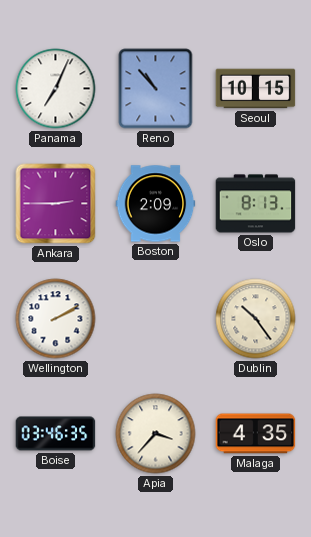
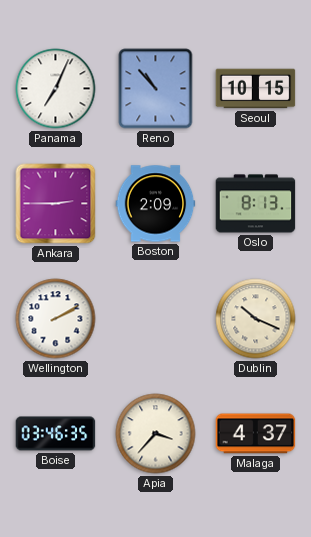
Dublin: 10:24 -> 10:19 (256, 319)
Malaga: 4:35 -> 4:37 (256, 434)
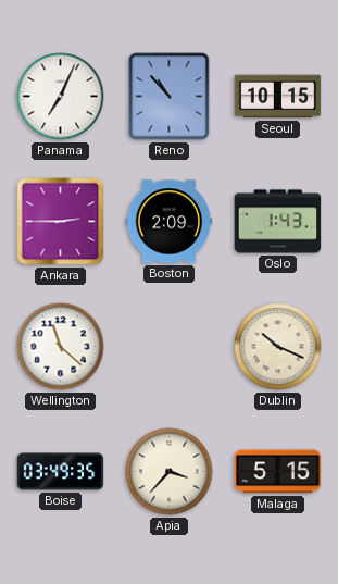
Oslo: 8:13 -> 1:43 (278, 222)
Wellington: 2:10 -> 11:22 (61, 347)
Boise: 03:46 -> 03:49 (61, 472)
Malaga: 4:37 -> 5:15 (278, 472)
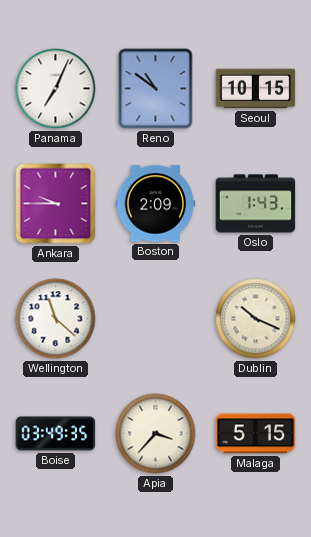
Reno: 10:53 -> 10:51 (156, 89)
Ankara: 2:45 -> 9:45 (56, 204)
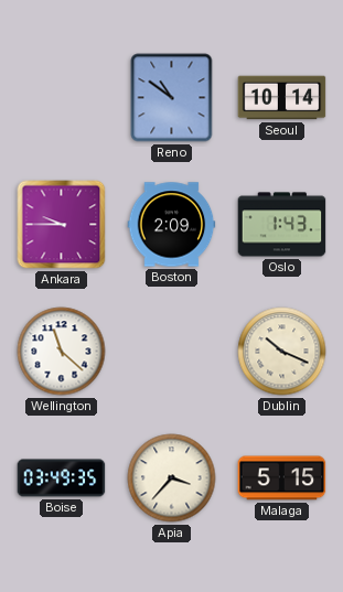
Panama: 7:04 -> none (56, 89)
Seoul: 10:15 -> 10:14 (282, 98)
